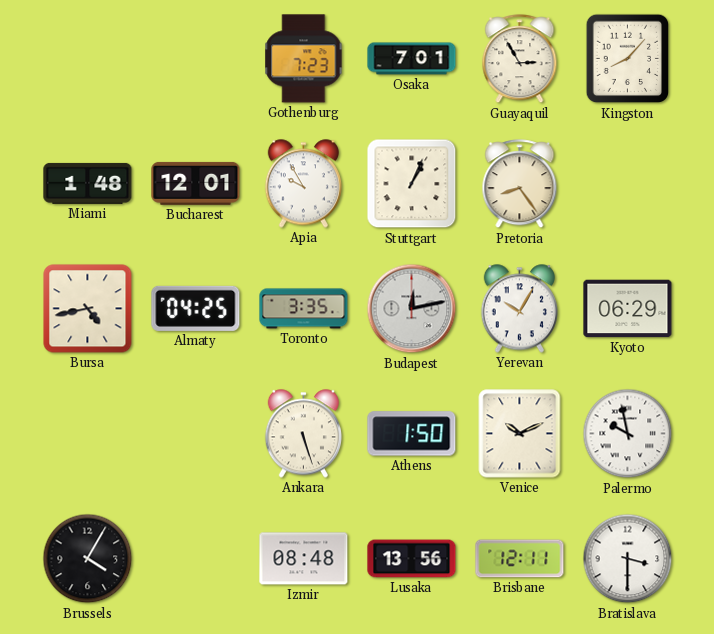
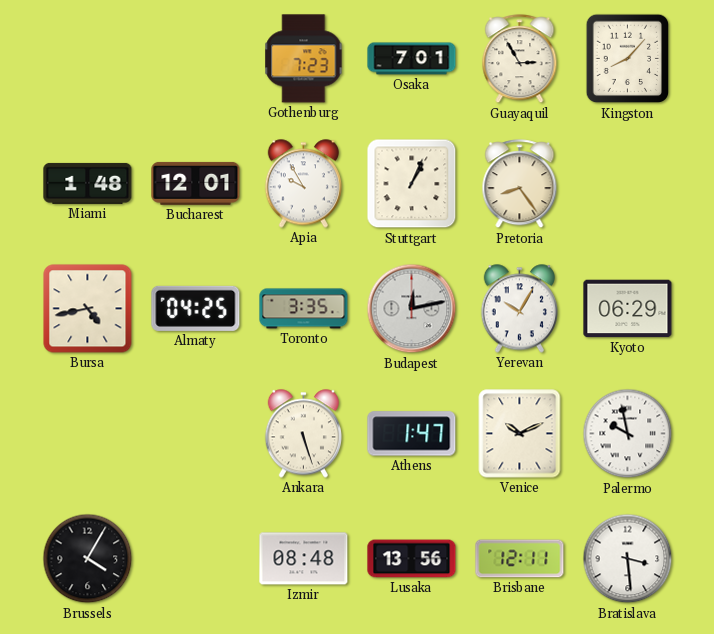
Athens: 1:50 -> 1:47 (412, 434)
Bratislava: 3:30 -> 3:29 (628, 559)
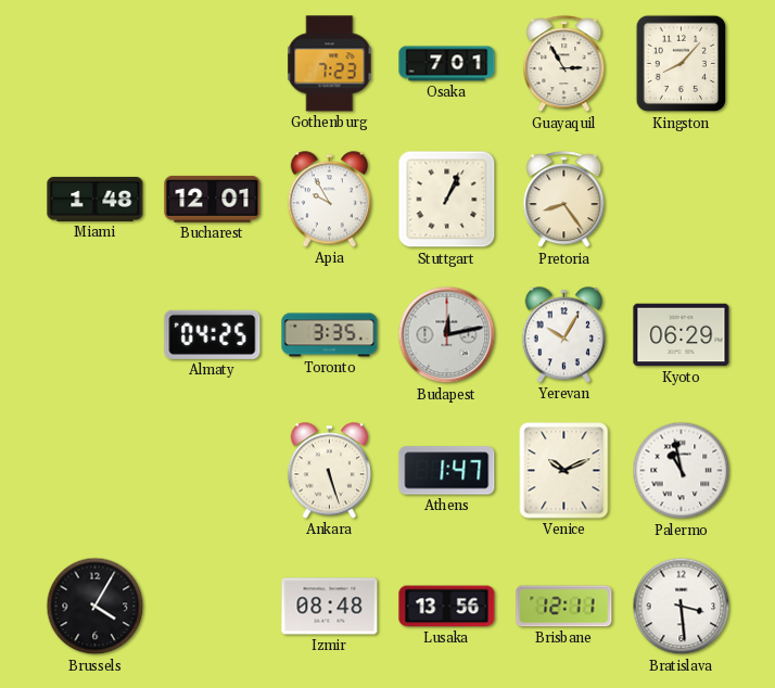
Bursa: 4:43 -> none (88, 309)
Palermo: 9:58 -> 10:58 (682, 471)
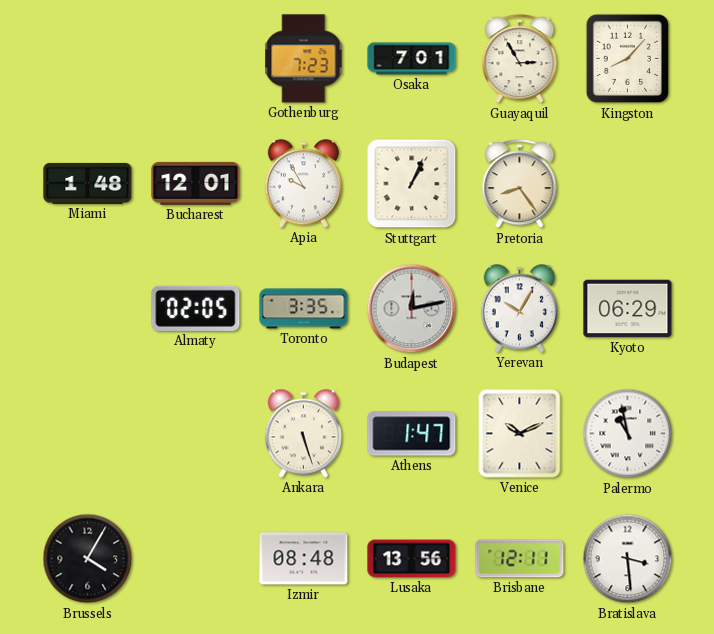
Almaty: 04:25 -> 02:05 (196, 308)
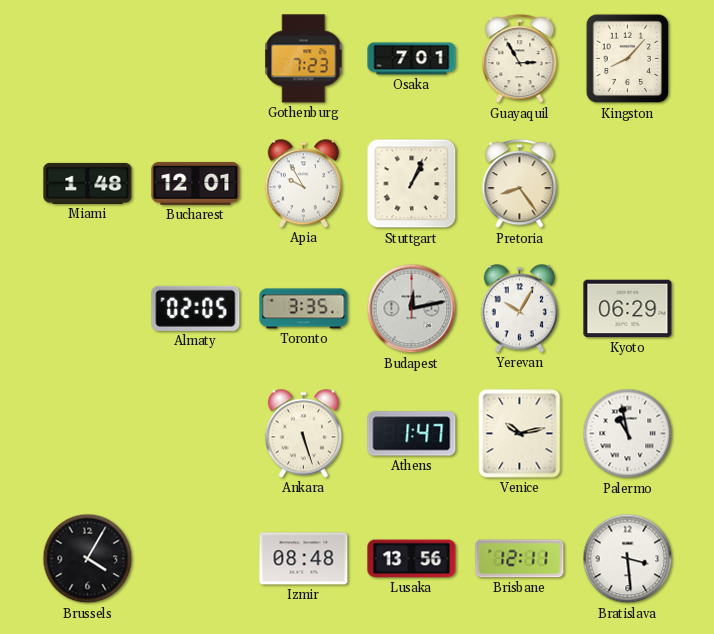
Venice: 10:11 -> 10:13 (520, 434)
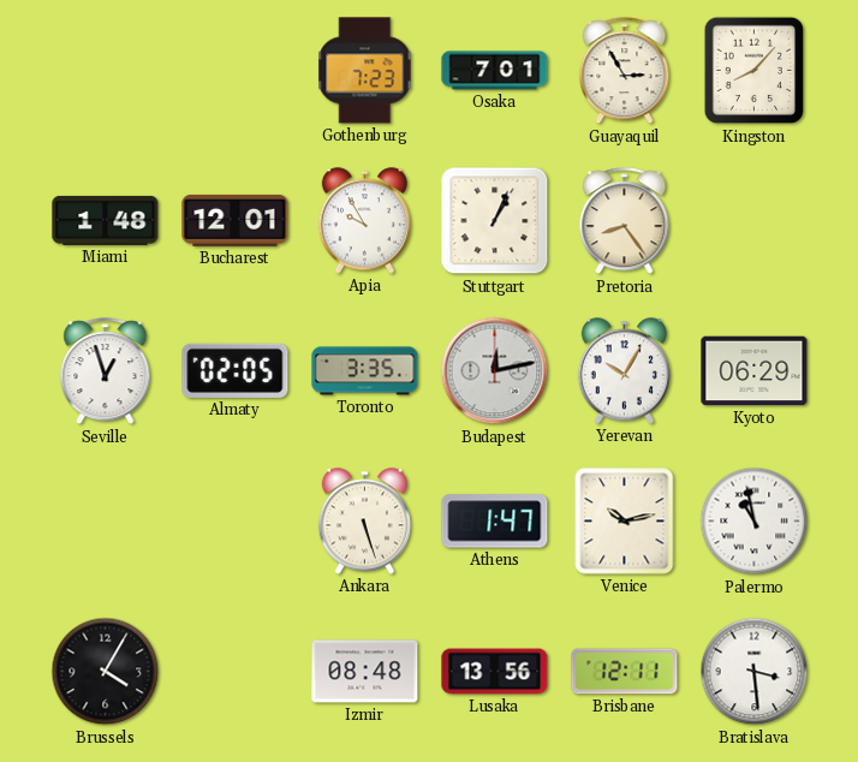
Seville: none -> 12:57 (106, 371)
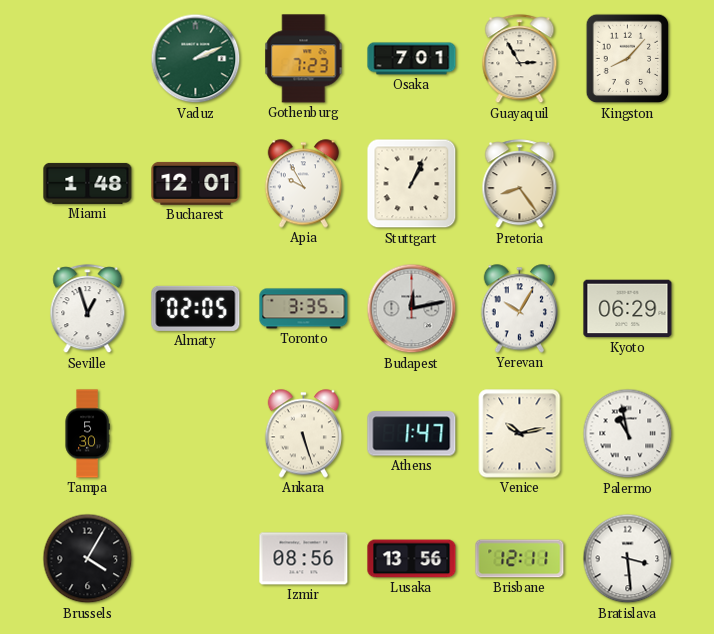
Vaduz: none -> 2:11 (196, 59)
Tampa: none -> 5:30 (87, 434)
Izmir: 08:48 -> 08:56 (304, 559)
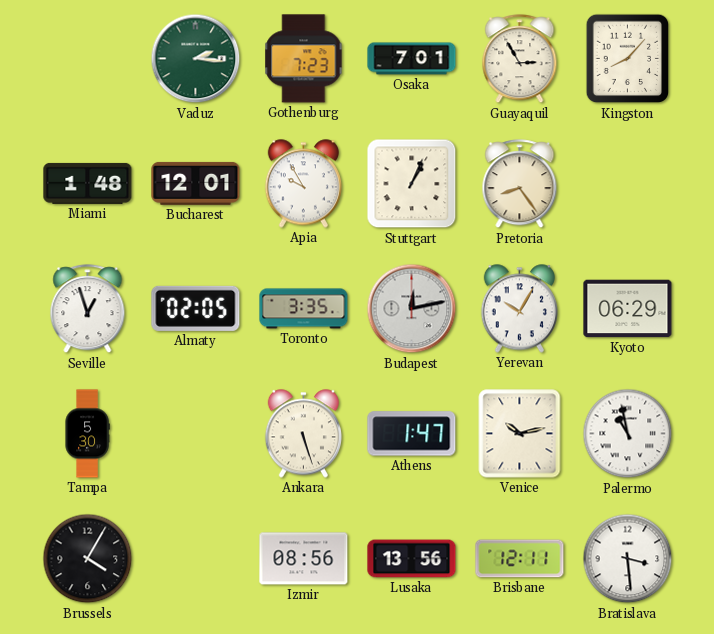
Vaduz: 2:11 -> 2:16 (196, 59)
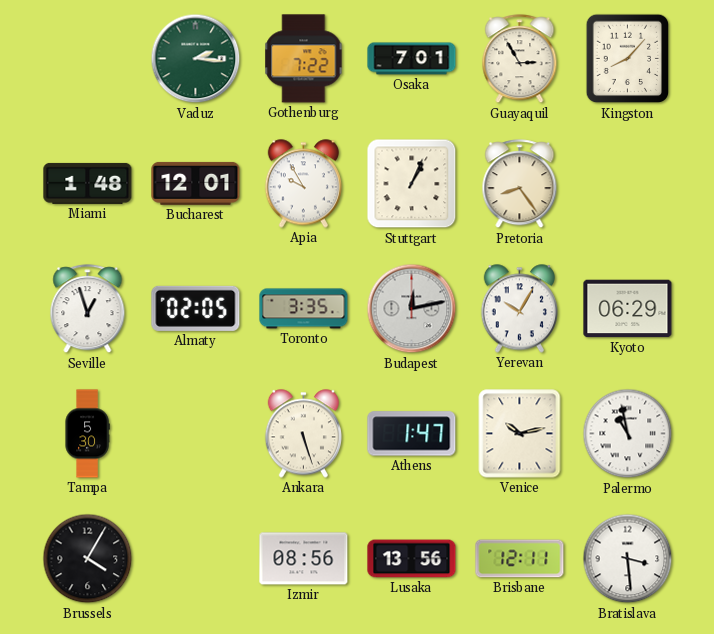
Gothenburg: 7:23 -> 7:22 (304, 59)
